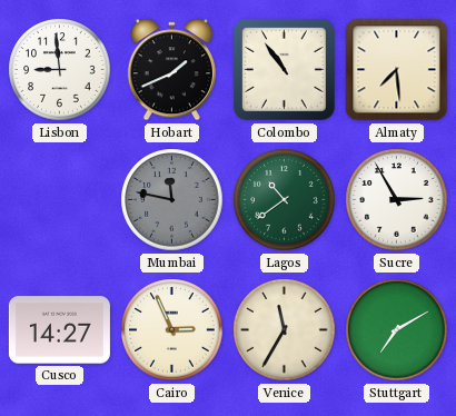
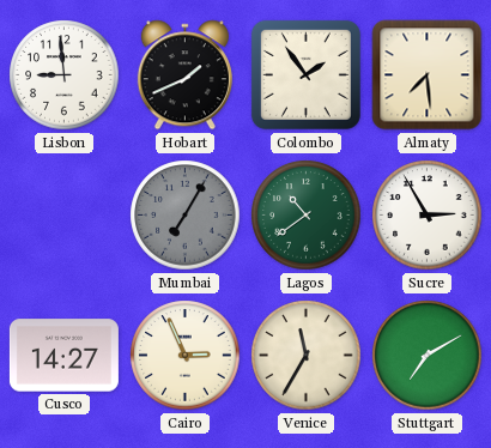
Colombo: 10:54 -> 1:54 (305, 74)
Mumbai: 11:47 -> 7:05 (186, 216)
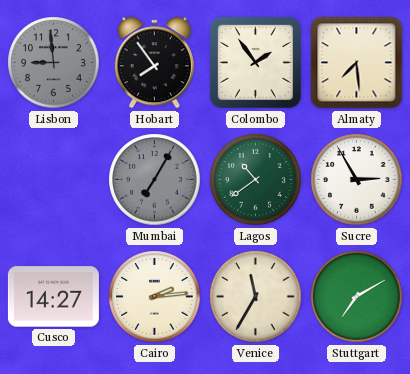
Lisbon dial: white -> grey (54, 63)
Hobart: 1:41 -> 7:54 (154, 63)
Cairo: 2:56 -> 2:14 (155, 297)
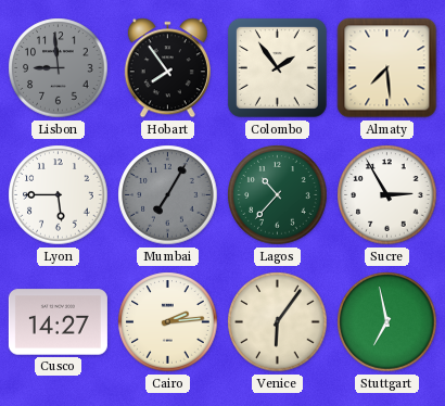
Lyon: none -> 5:45 (59, 195)
Lagos: 10:39 -> 10:37 (278, 195)
Venice: 11:35 -> 6:06 (278, 322)
Stuttgart: 7:10 -> 6:58 (387, 322)
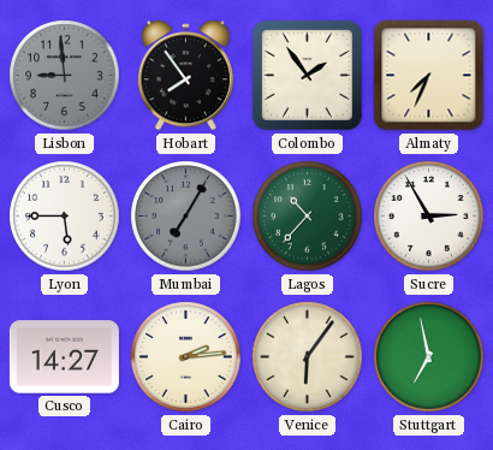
Almaty: 7:29 -> 7:34 (429, 76)
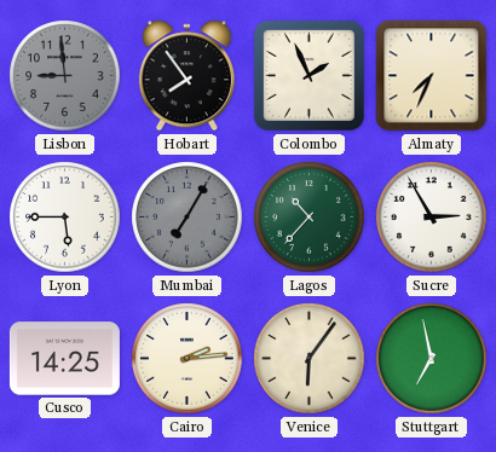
Colombo: 1:54 -> 1:56 (308, 75)
Cusco: 14:27 -> 14:25 (64, 359)
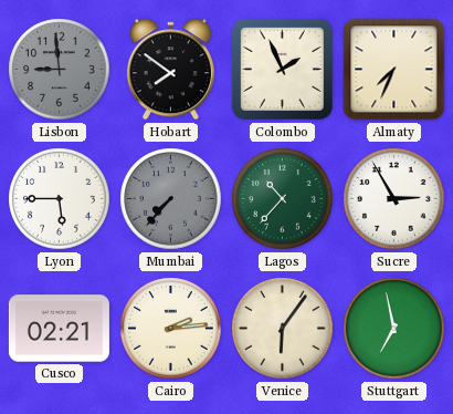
Hobart: 7:54 -> 7:51 (170, 70)
Mumbai: 7:05 -> 7:37 (171, 199)
Cusco: 14:25 -> 02:21 (59, 329)
